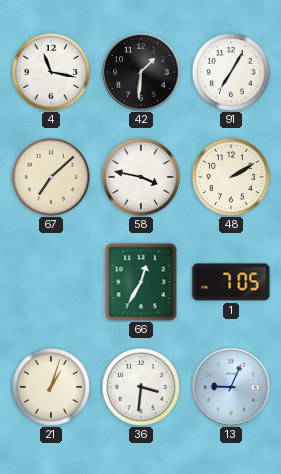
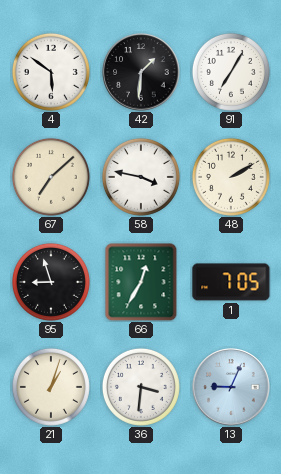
4: 11:17 -> 5:51 (51, 72)
95: none -> 8:57 (51, 282)
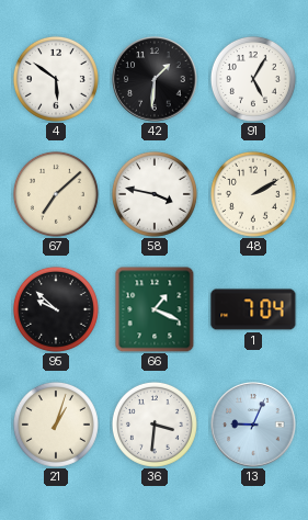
91: 7:05 -> 5:05 (253, 79)
95: 8:57 -> 9:52 (56, 309)
66: 12:35 -> 1:19 (155, 309)
1: 7:05 -> 7:04 (253, 309)
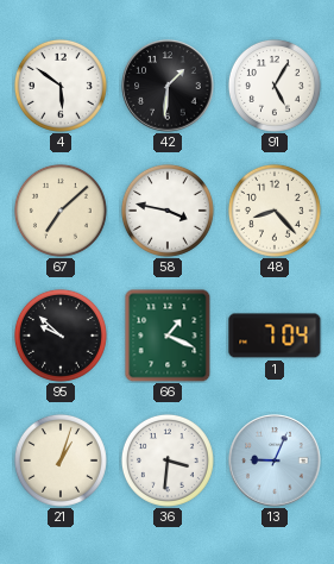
48: 2:10 -> 8:23 (275, 211)
